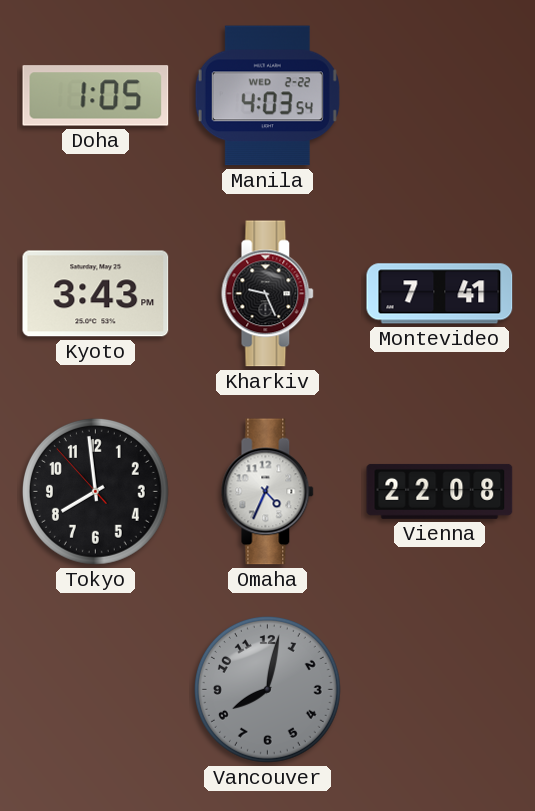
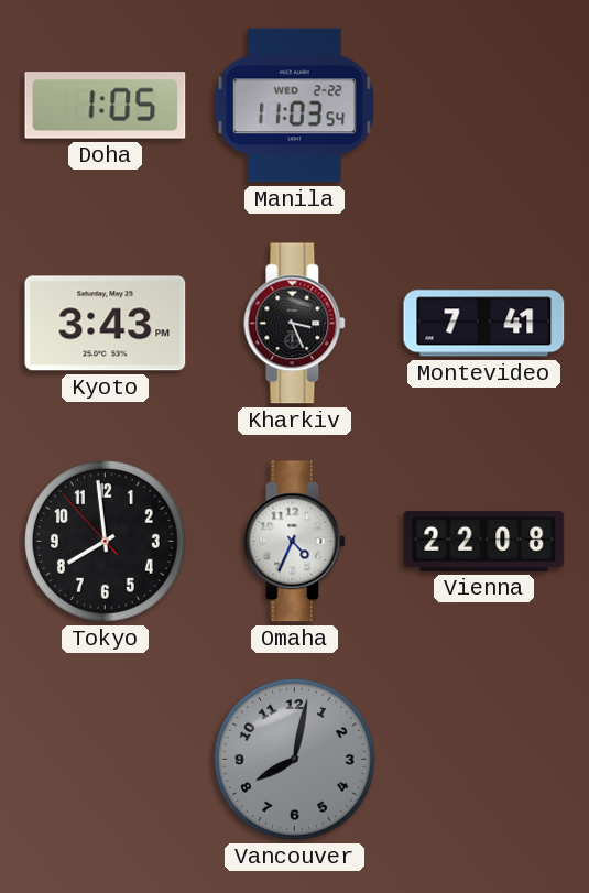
Manila: 4:03 -> 11:03 (294, 106)
Kharkiv: 9:26 -> 3:26 (295, 324)
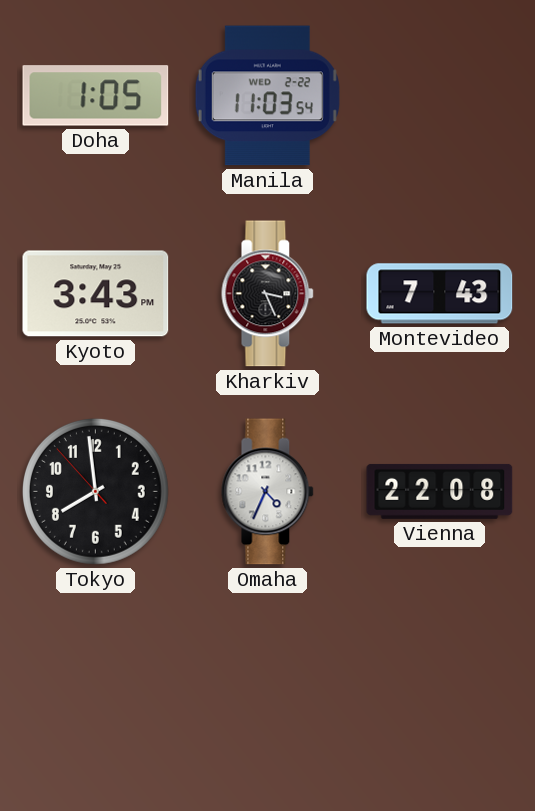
Montevideo: 7:41 -> 7:43 (440, 294)
Vancouver: 8:02 -> none (294, 759)
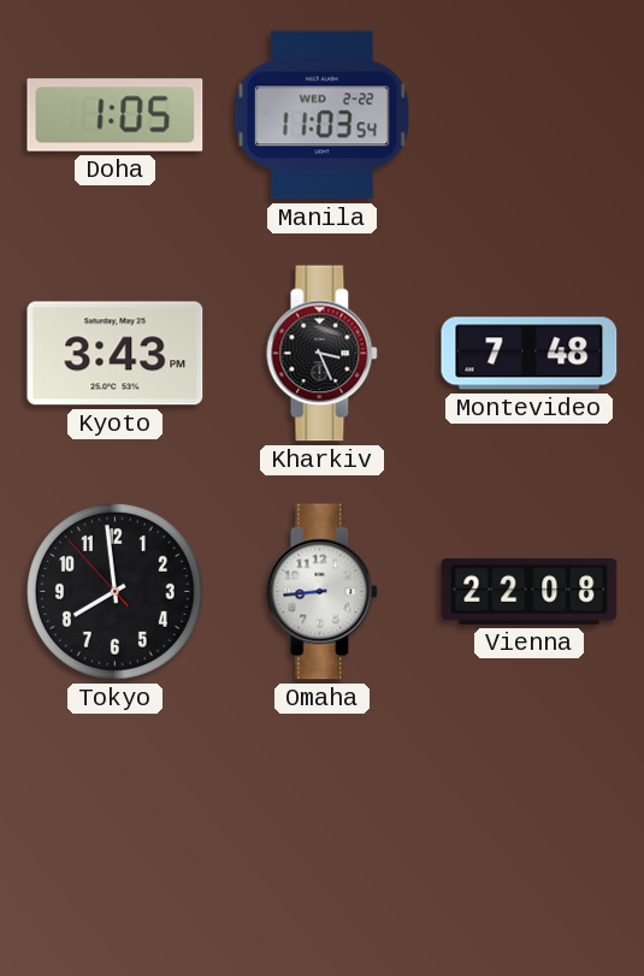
Montevideo: 7:43 -> 7:48 (530, 354)
Omaha: 4:34 -> 8:44 (323, 592)
